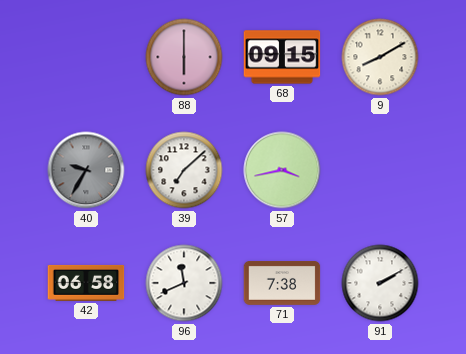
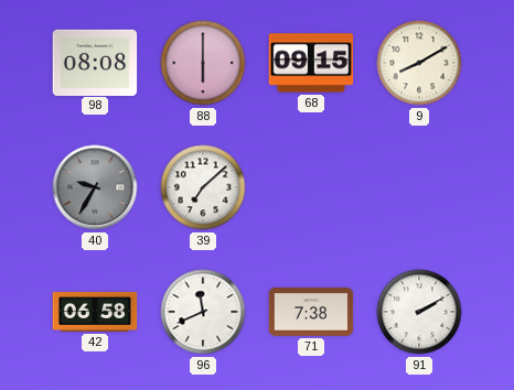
98: none -> 08:08 (95, 62)
57: 3:43 -> none (282, 170)
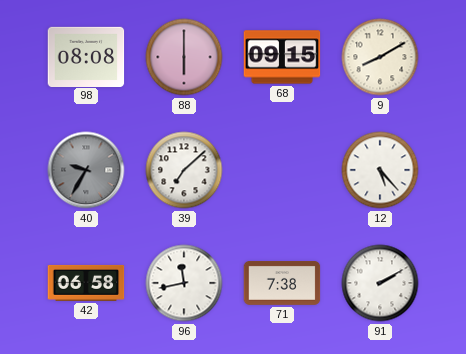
12: none -> 5:23 (380, 170)
96: 11:41 -> 11:43 (184, 283)
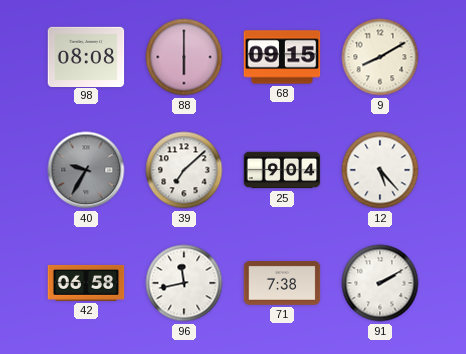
25: none -> 9:04 (282, 170)
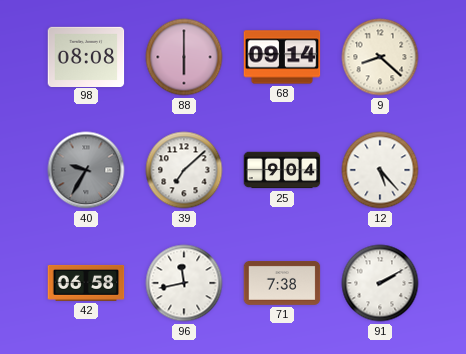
68: 09:15 -> 09:14 (282, 57)
9: 8:10 -> 8:22 (380, 57)
